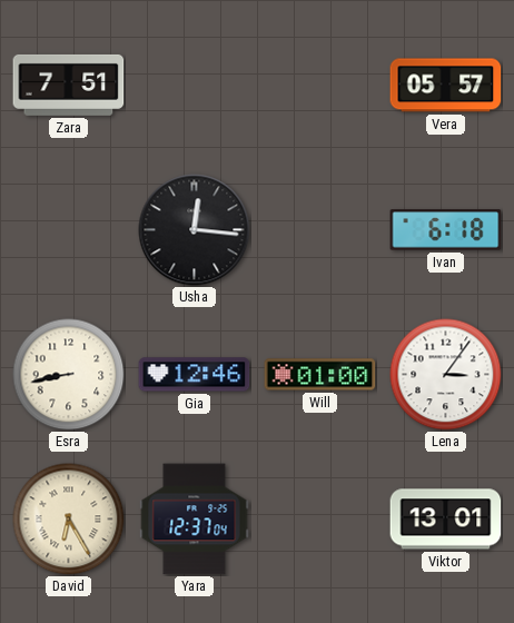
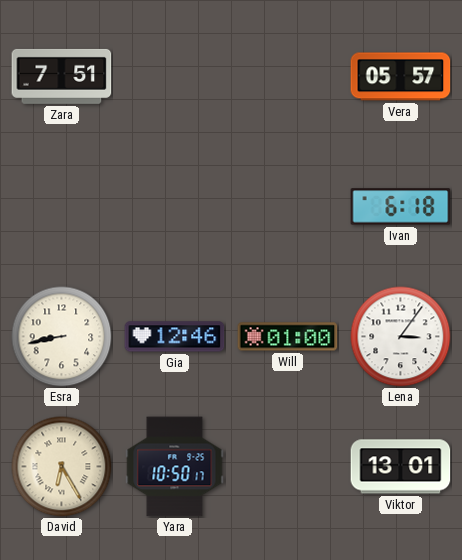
Usha: 12:16 -> none (195, 230)
Yara: 12:37 -> 10:50 (175, 467)
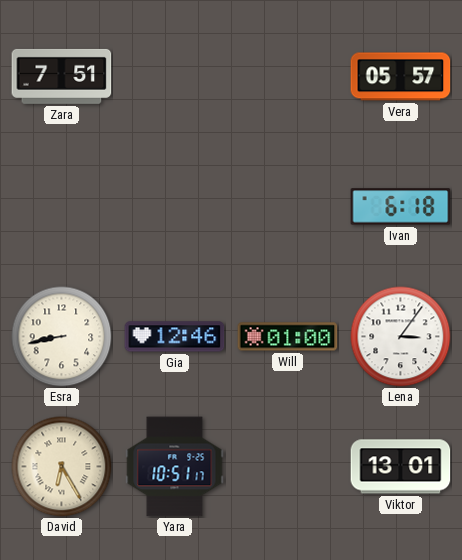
Yara: 10:50 -> 10:51 (175, 467)
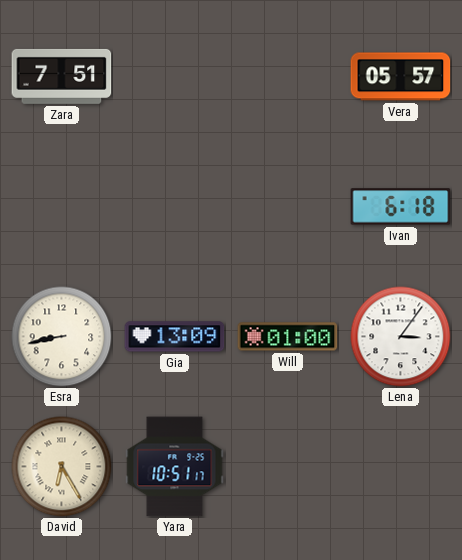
Gia: 12:46 -> 13:09 (175, 337)
Viktor: 13:01 -> none (401, 467)
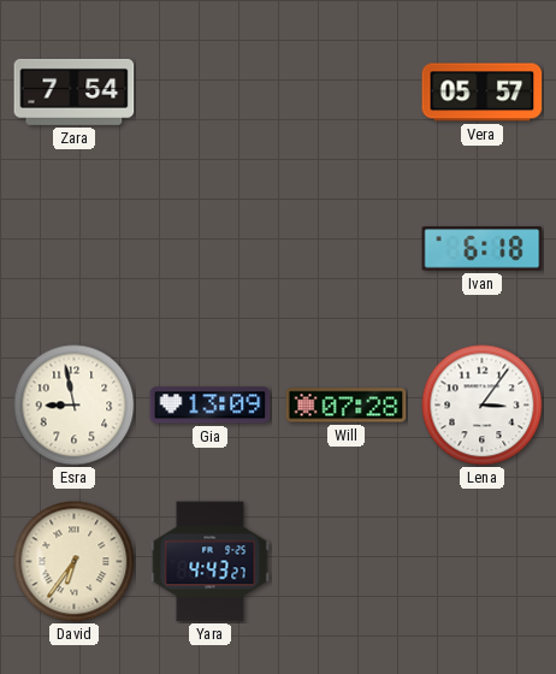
Zara: 7:51 -> 7:54 (75, 91)
Esra: 8:43 -> 8:58 (75, 406)
Will: 01:00 -> 07:28 (347, 406)
David: 6:25 -> 6:36 (75, 562)
Yara: 10:51 -> 4:43 (211, 562)
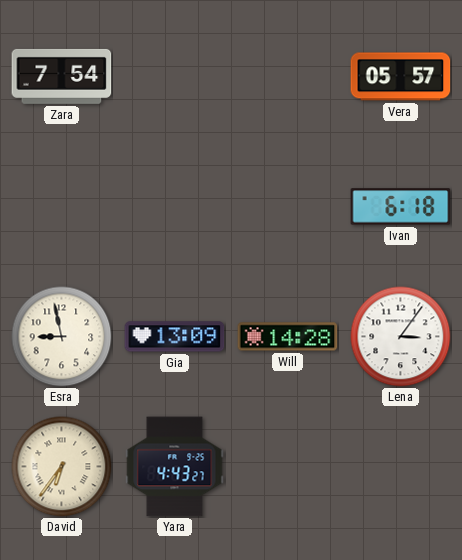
Will: 07:28 -> 14:28 (288, 337)
